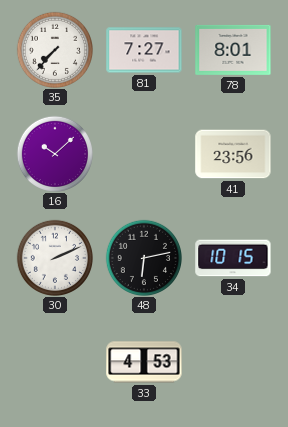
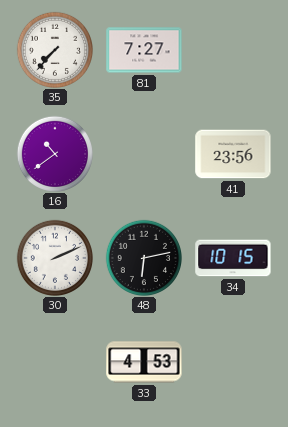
78: 8:01 -> none (233, 50)
16: 10:08 -> 10:39 (54, 153)
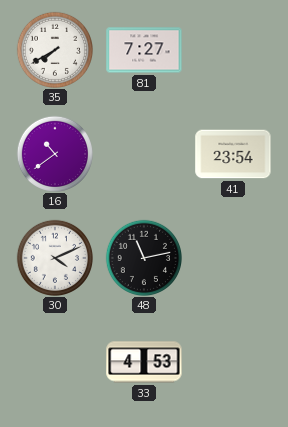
35: 7:37 -> 7:40 (54, 49)
41: 23:56 -> 23:54 (233, 154)
30: 2:11 -> 4:11 (54, 257)
48: 6:13 -> 11:13 (143, 257)
34: 10:15 -> none (233, 258)
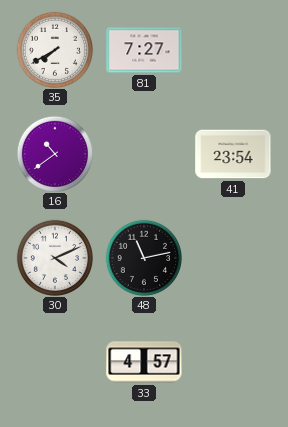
33: 4:53 -> 4:57 (144, 362)
